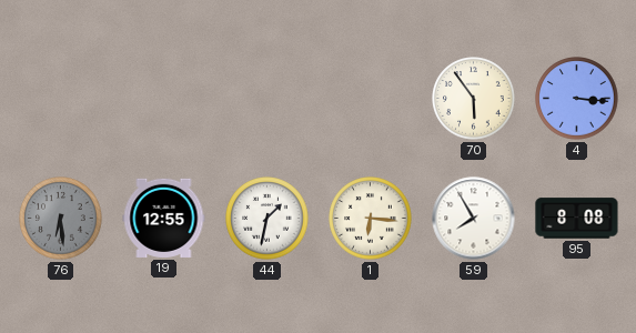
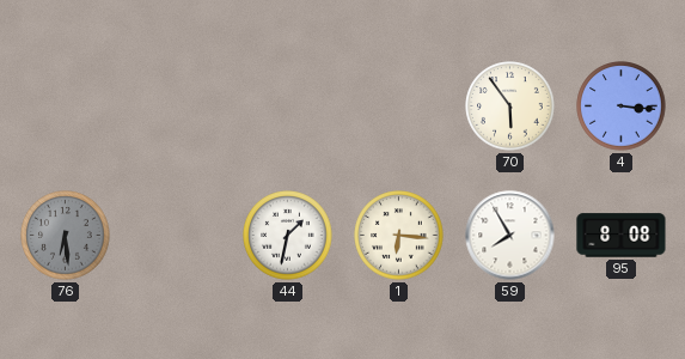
19: 12:55 -> none (164, 218)
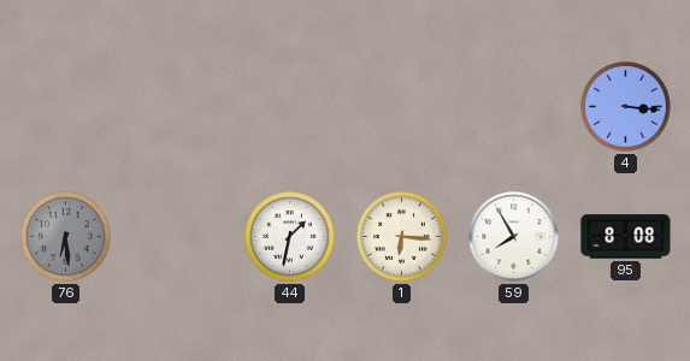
70: 5:54 -> none (510, 107)
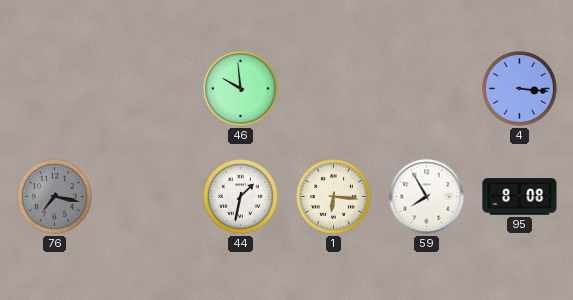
46: none -> 9:59 (241, 89)
76: 6:29 -> 7:17 (55, 197)
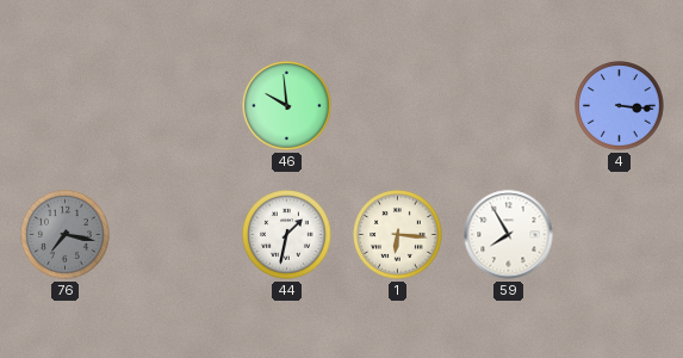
95: 8:08 -> none (520, 197)
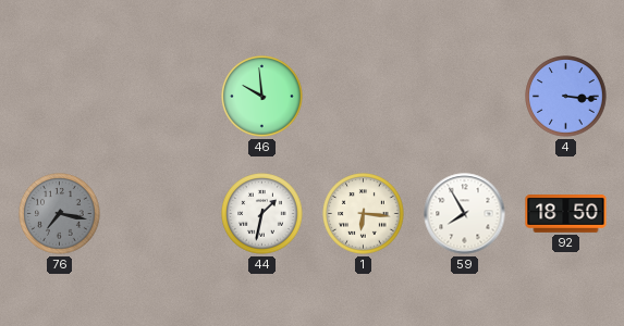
92: none -> 18:50 (566, 214)
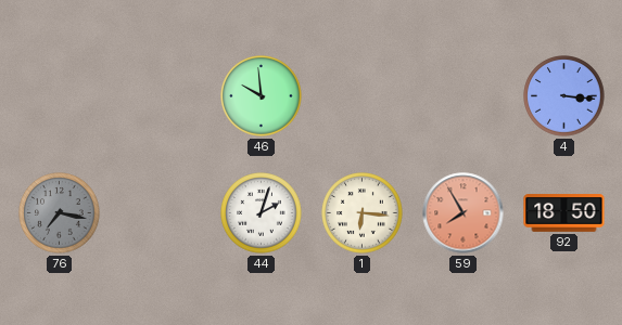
44: 1:32 -> 2:03 (262, 213)
59 dial: white -> salmon (464, 213)
